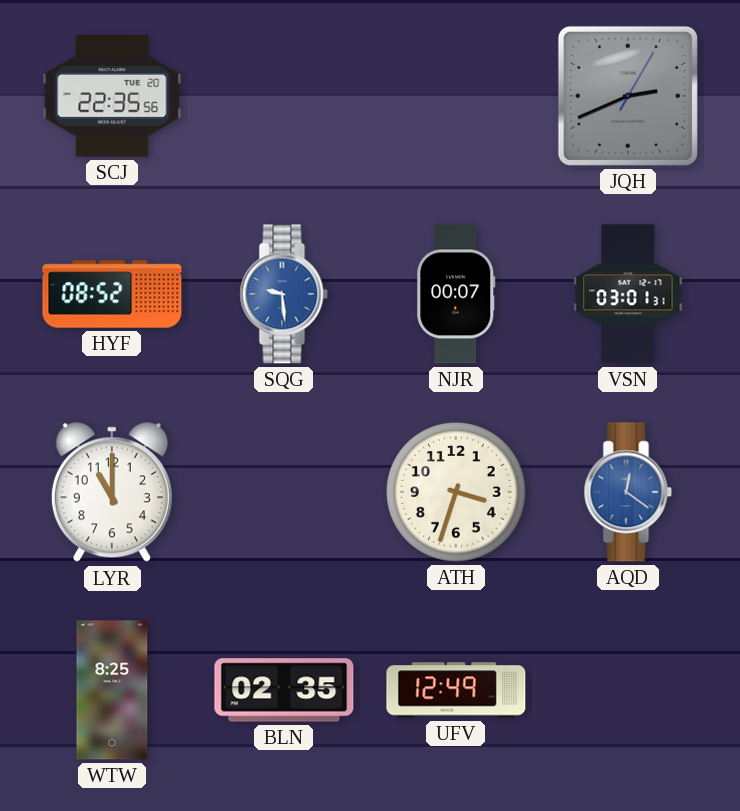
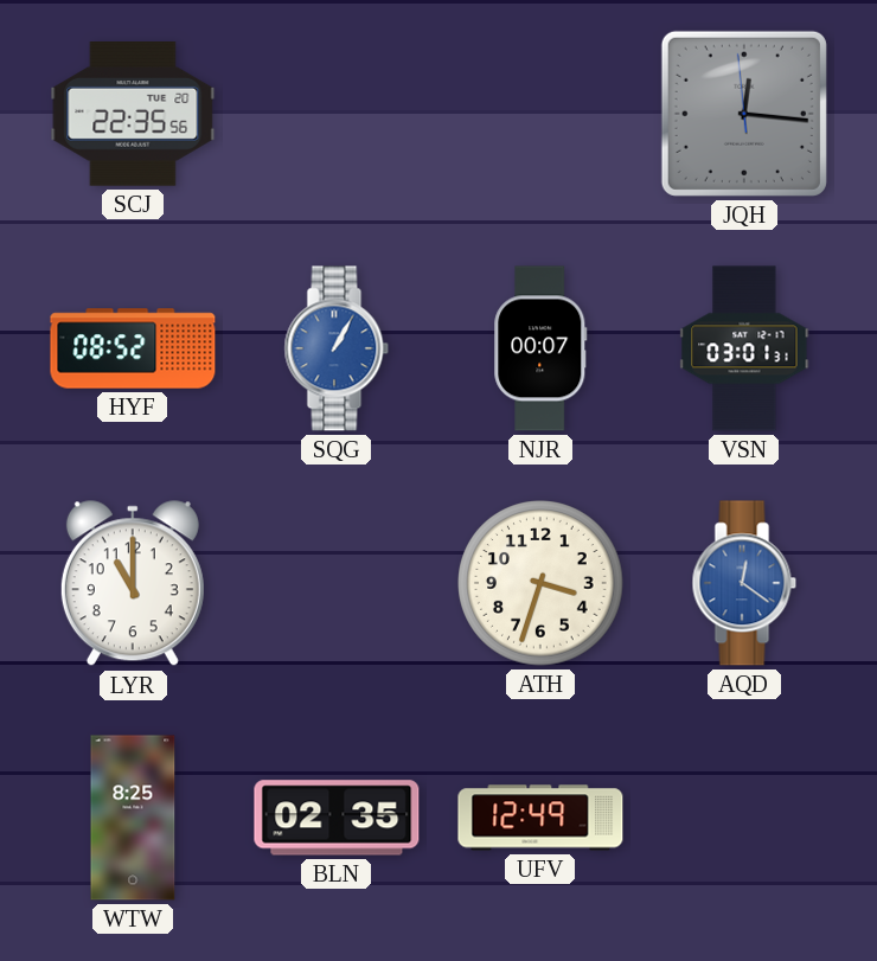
JQH: 2:41 -> 12:15 (744, 114)
SQG: 9:29 -> 1:05 (337, 348)
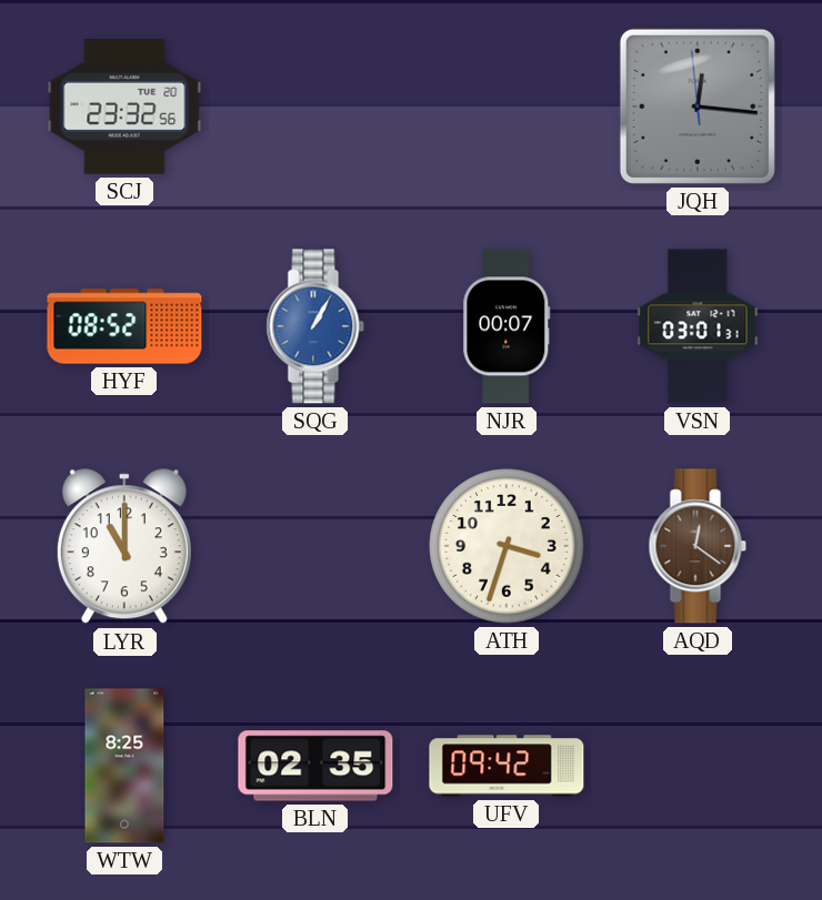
SCJ: 22:35 -> 23:32 (124, 108)
AQD dial: blue -> brown (698, 546)
UFV: 12:49 -> 09:42 (507, 766)
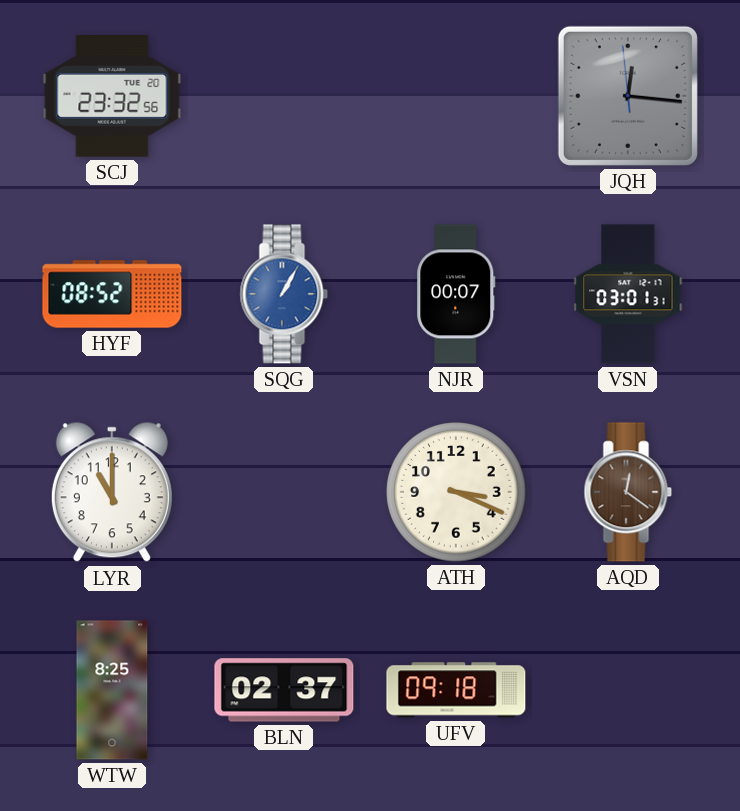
ATH: 3:33 -> 3:19 (456, 492)
BLN: 02:35 -> 02:37 (284, 690)
UFV: 09:42 -> 09:18 (456, 690)
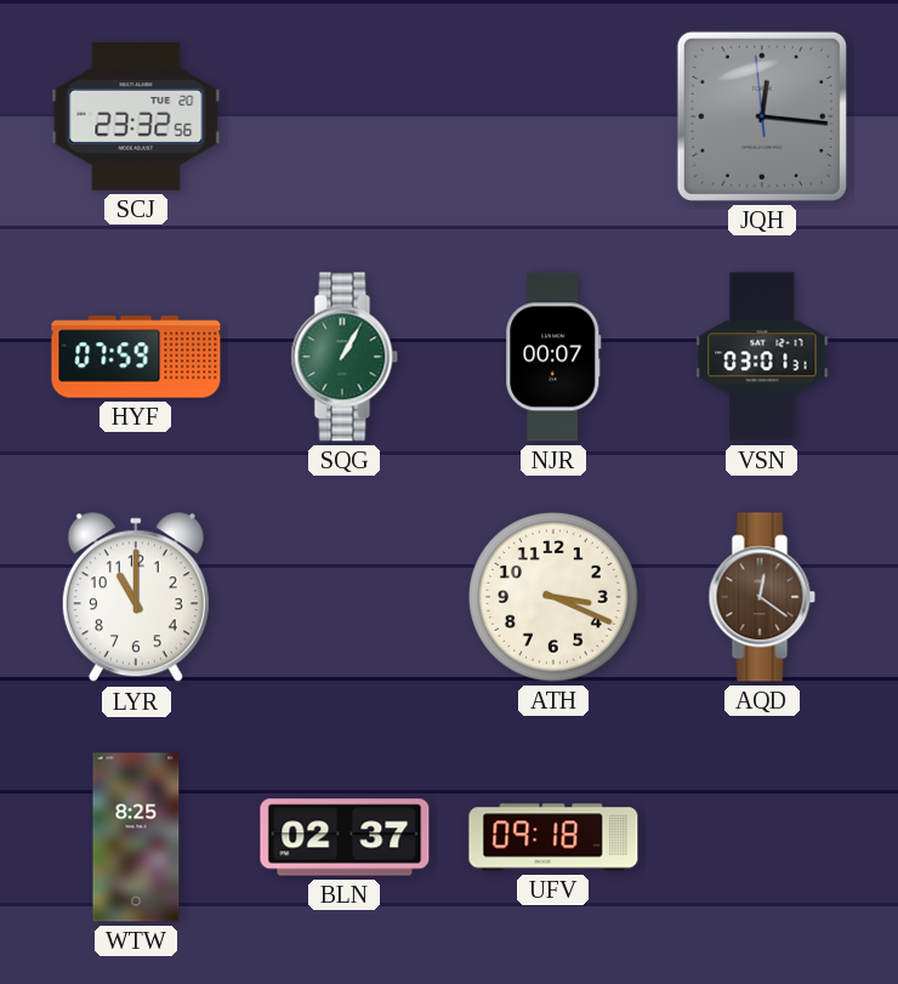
HYF: 08:52 -> 07:59 (136, 357)
SQG dial: blue -> green (345, 357)
